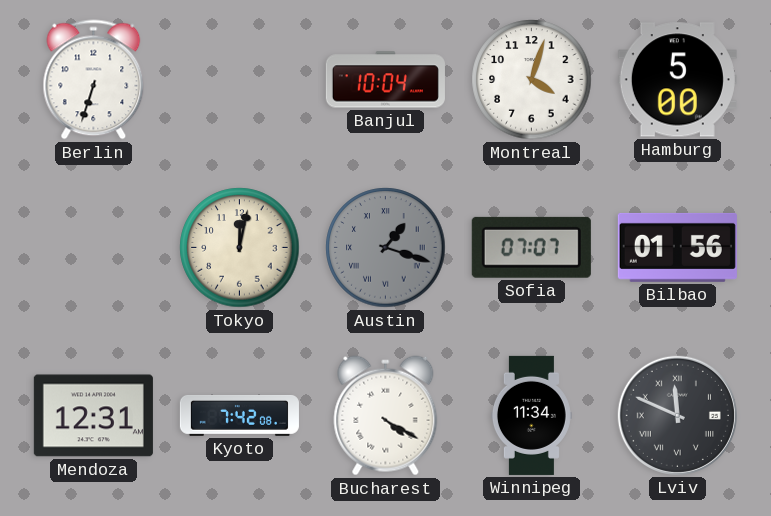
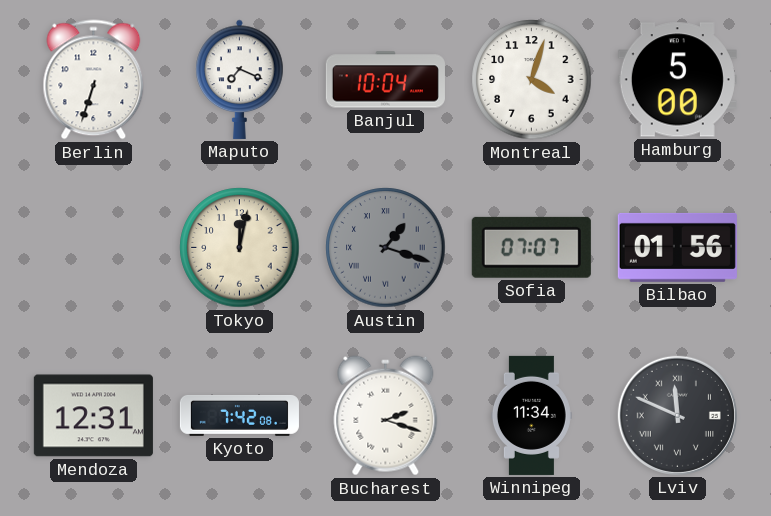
Maputo: none -> 7:19 (240, 79)
Bucharest: 4:20 -> 2:18 (386, 416)
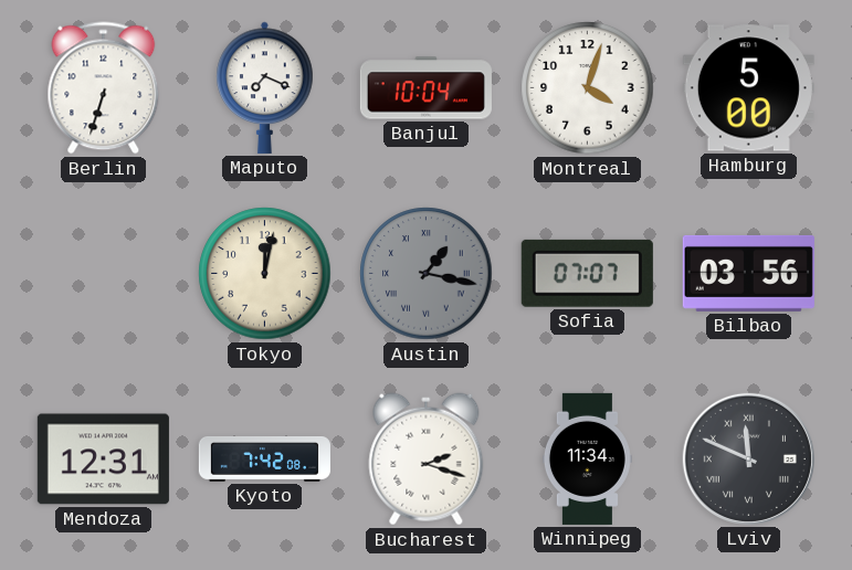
Austin: 1:18 -> 1:17 (427, 274)
Bilbao: 01:56 -> 03:56 (748, 273)
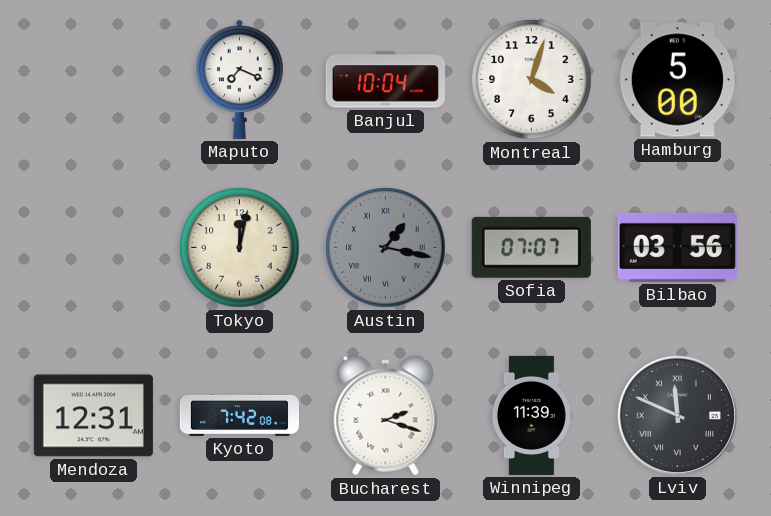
Berlin: 6:33 -> none (104, 88)
Winnipeg: 11:34 -> 11:39 (531, 415)
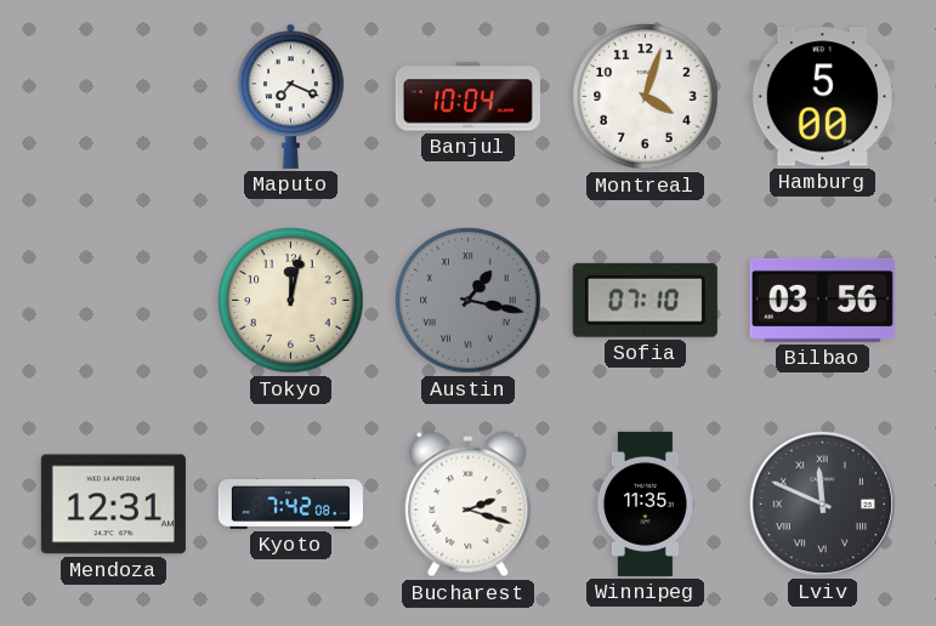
Sofia: 07:07 -> 07:10 (645, 300)
Winnipeg: 11:39 -> 11:35 (645, 503)
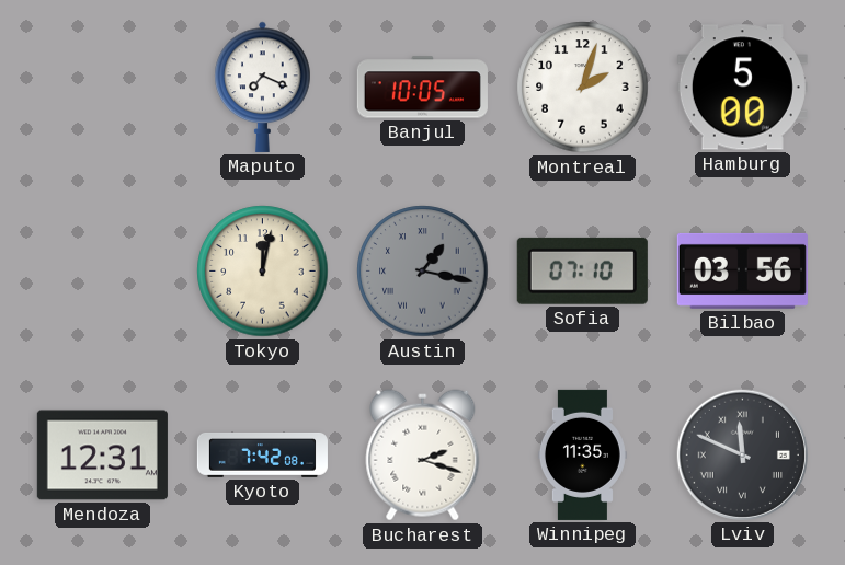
Banjul: 10:04 -> 10:05 (422, 88)
Montreal: 4:03 -> 2:03 (583, 88)
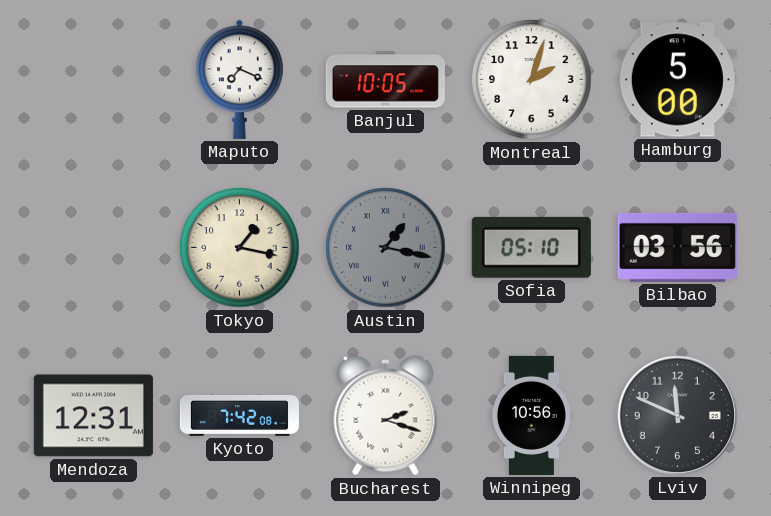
Tokyo: 12:02 -> 1:17 (240, 248)
Sofia: 07:10 -> 05:10 (531, 247)
Winnipeg: 11:35 -> 10:56 (531, 415)
Lviv numerals: Roman -> Arabic (677, 415)
